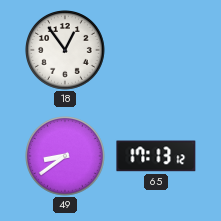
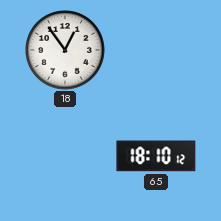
49: 8:39 -> none (66, 157)
65: 17:13 -> 18:10 (156, 156)
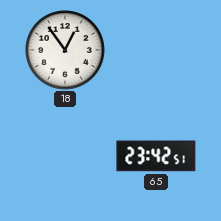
65: 18:10 -> 23:42 (156, 156)
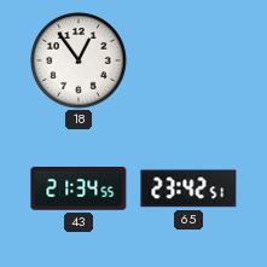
43: none -> 21:34 (79, 188)
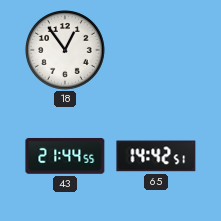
43: 21:34 -> 21:44 (65, 156)
65: 23:42 -> 14:42 (156, 156)
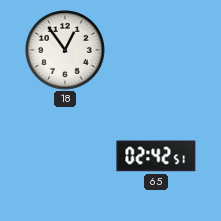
43: 21:44 -> none (65, 156)
65: 14:42 -> 02:42 (156, 156)
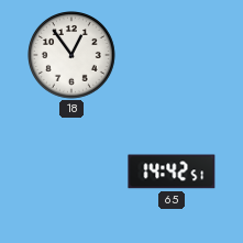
65: 02:42 -> 14:42 (172, 172)
